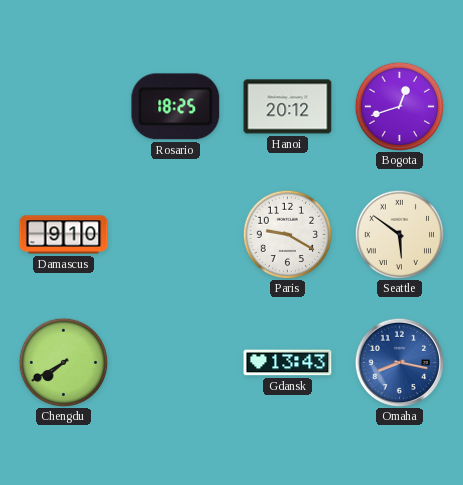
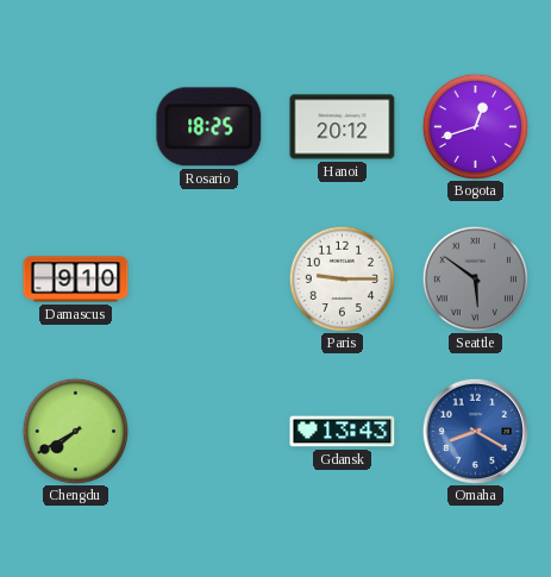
Paris: 9:20 -> 9:15 (342, 278)
Seattle dial: cream -> grey (475, 278)
Omaha: 8:17 -> 8:20 (475, 431)
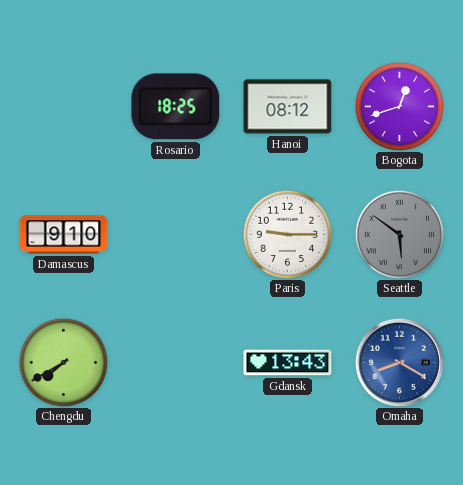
Hanoi: 20:12 -> 08:12 (288, 107)
